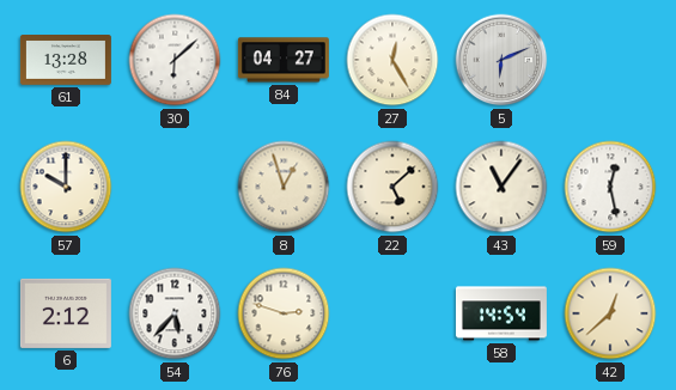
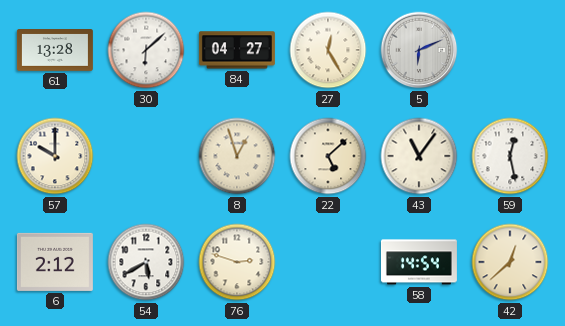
54: 5:37 -> 5:40 (146, 262)
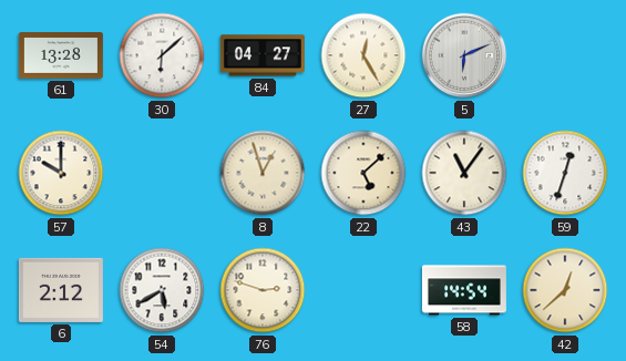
59: 12:28 -> 12:33 (565, 173)
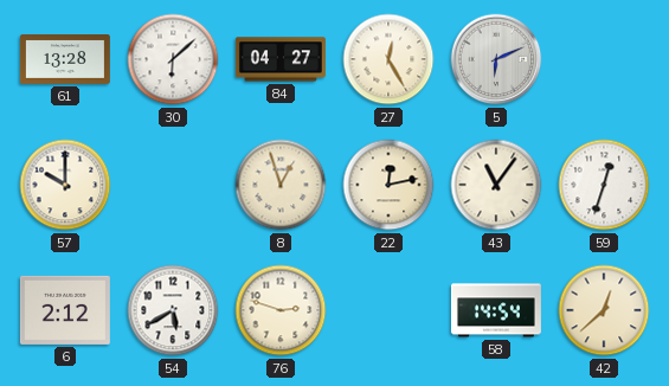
22: 5:08 -> 12:13 (388, 185)
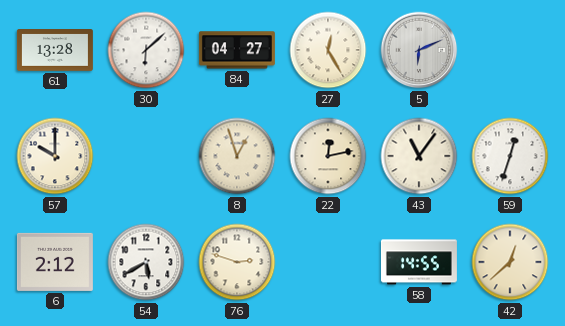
58: 14:54 -> 14:55 (419, 262)
